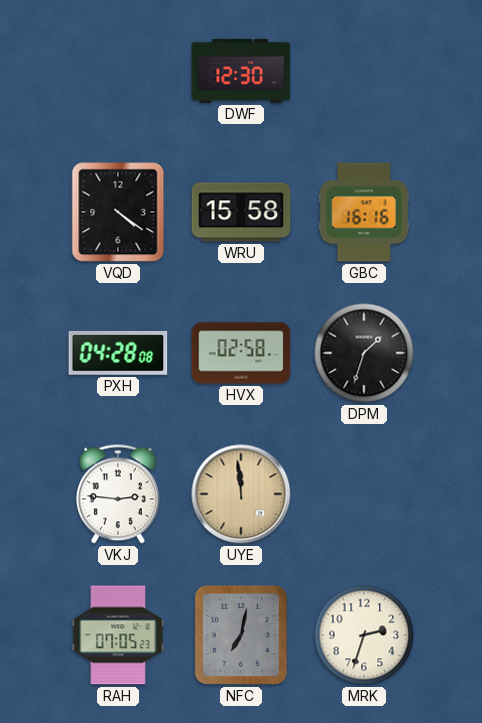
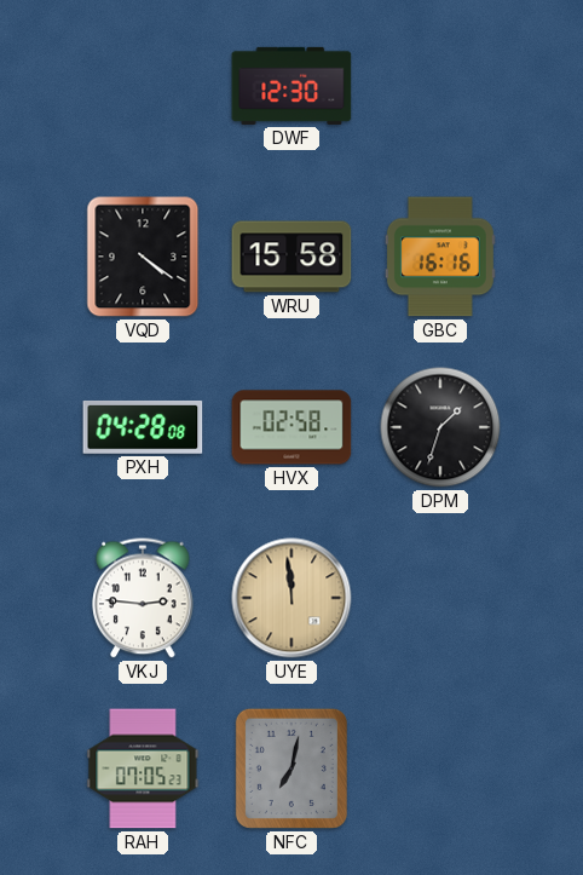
MRK: 2:33 -> none (364, 635)
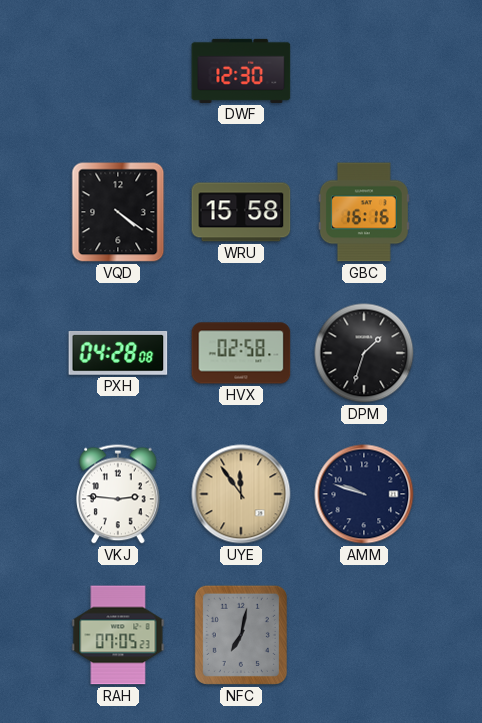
UYE: 11:59 -> 11:54 (241, 494)
AMM: none -> 9:48 (364, 494)
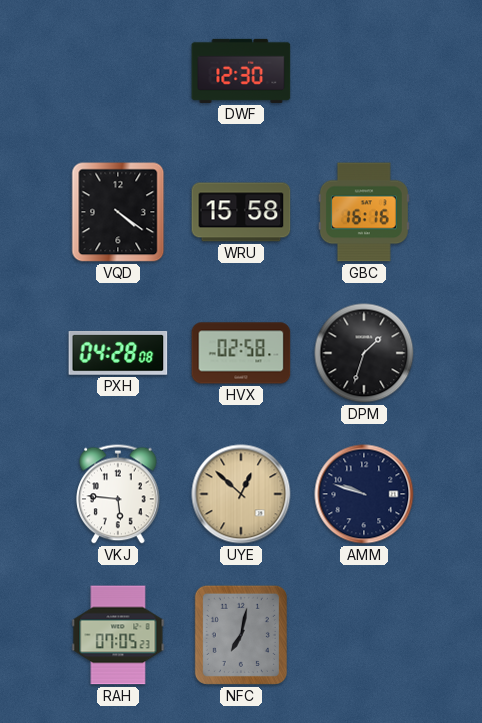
VKJ: 2:46 -> 5:46 (118, 494)
UYE: 11:54 -> 12:52 (241, 494)
